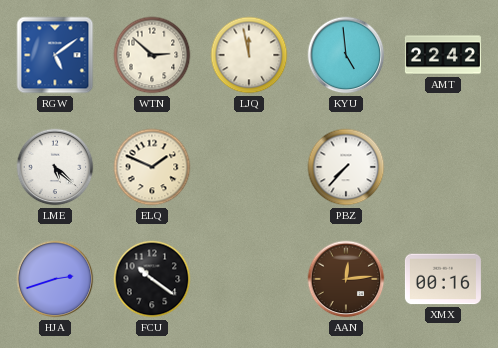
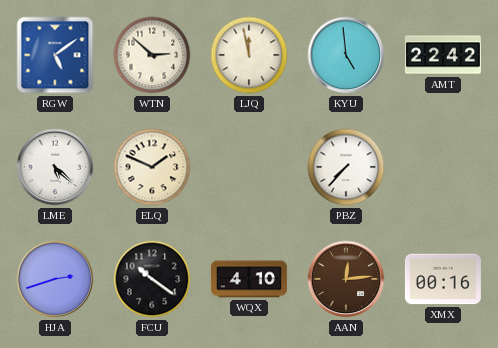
WQX: none -> 4:10 (249, 279)
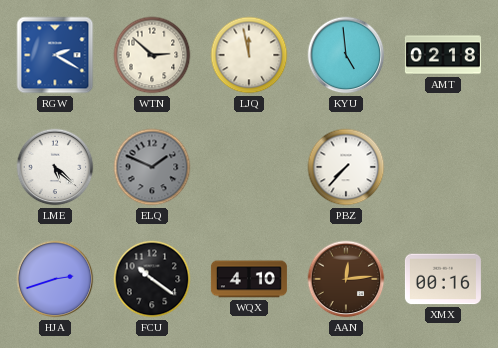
RGW: 5:09 -> 2:20 (55, 55)
AMT: 22:42 -> 02:18 (443, 55)
ELQ dial: cream -> grey (152, 167)
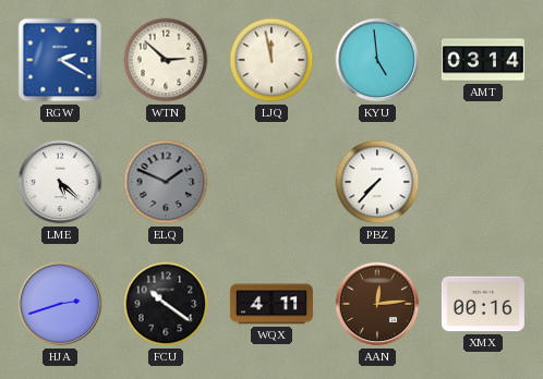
AMT: 02:18 -> 03:14 (483, 60)
WQX: 4:10 -> 4:11 (271, 304)
